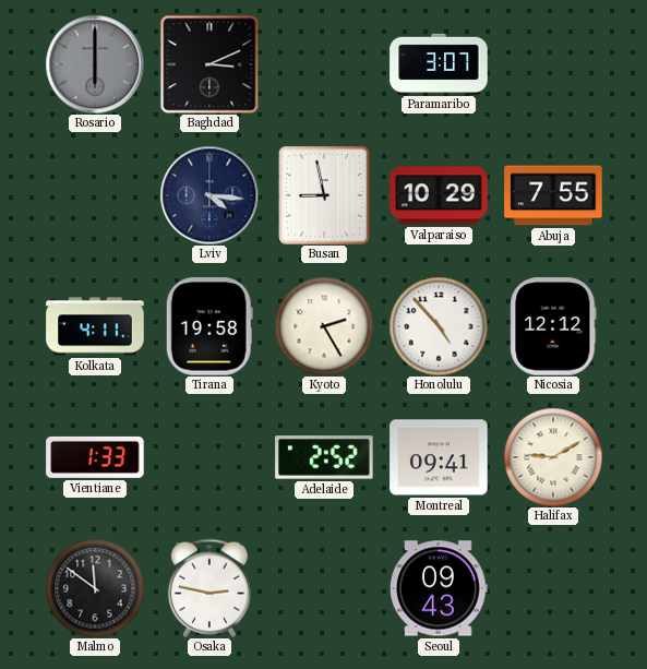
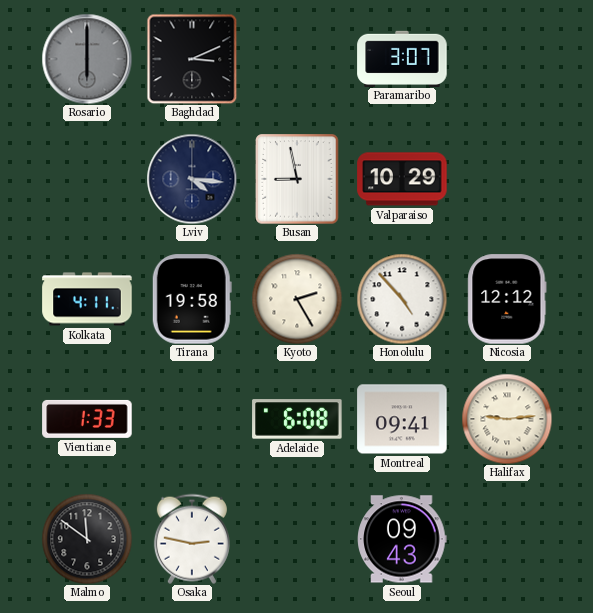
Abuja: 7:55 -> none (553, 195)
Adelaide: 2:52 -> 6:08 (297, 419)
Halifax: 9:10 -> 9:14 (507, 419)
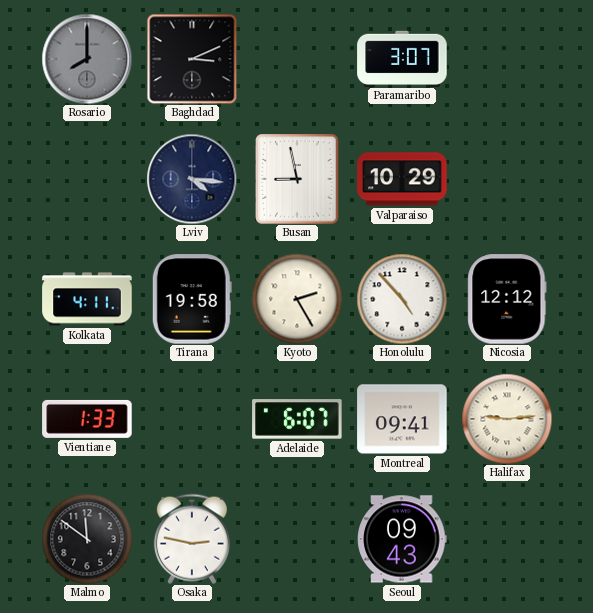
Rosario: 6:00 -> 8:00 (87, 59)
Adelaide: 6:08 -> 6:07 (297, 419)
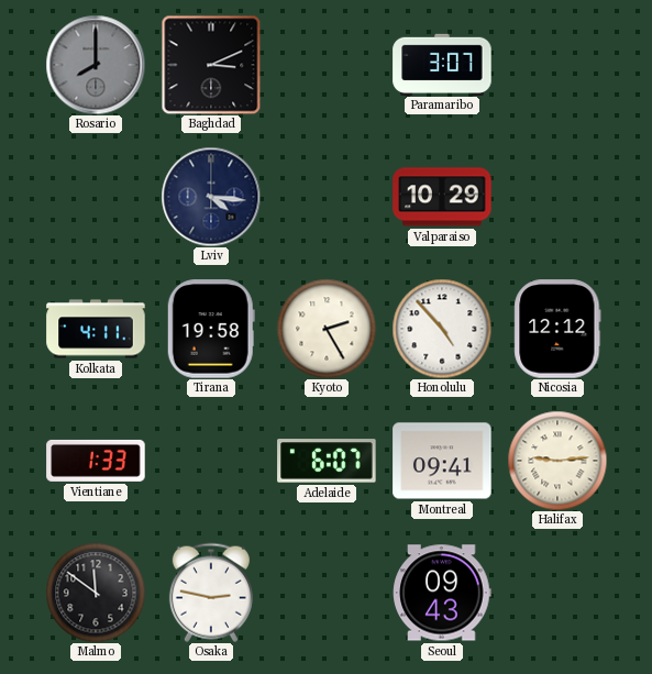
Busan: 8:58 -> none (297, 179)
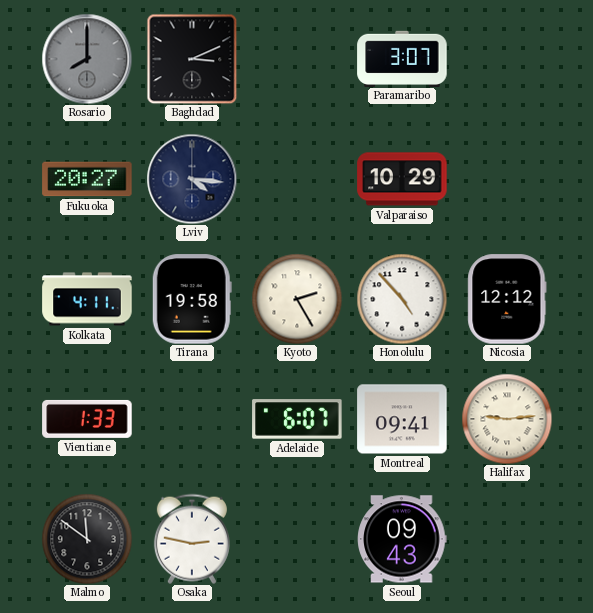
Fukuoka: none -> 20:27 (87, 179)
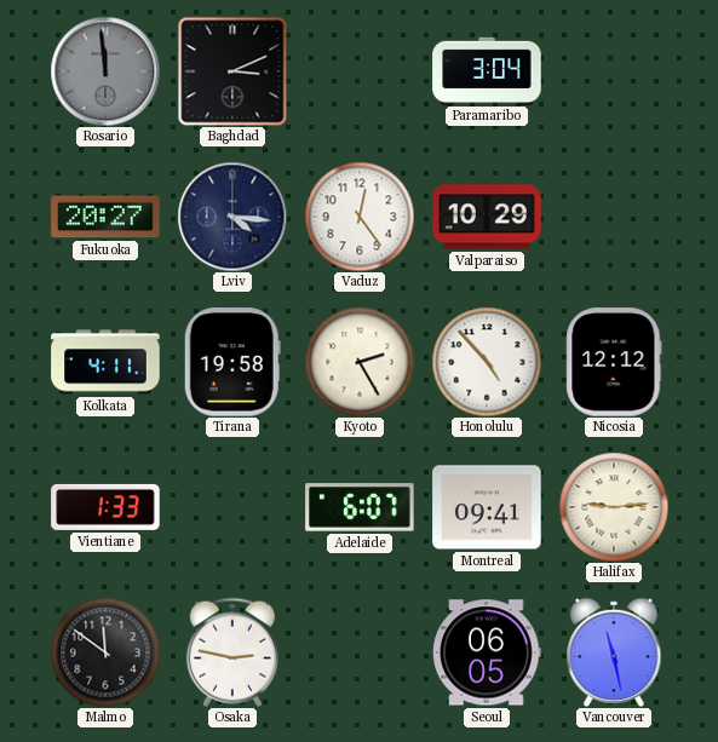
Rosario: 8:00 -> 11:59 (105, 71)
Paramaribo: 3:07 -> 3:04 (487, 70)
Vaduz: none -> 12:24 (360, 217)
Seoul: 09:43 -> 06:05 (487, 652)
Vancouver: none -> 11:28 (614, 652)
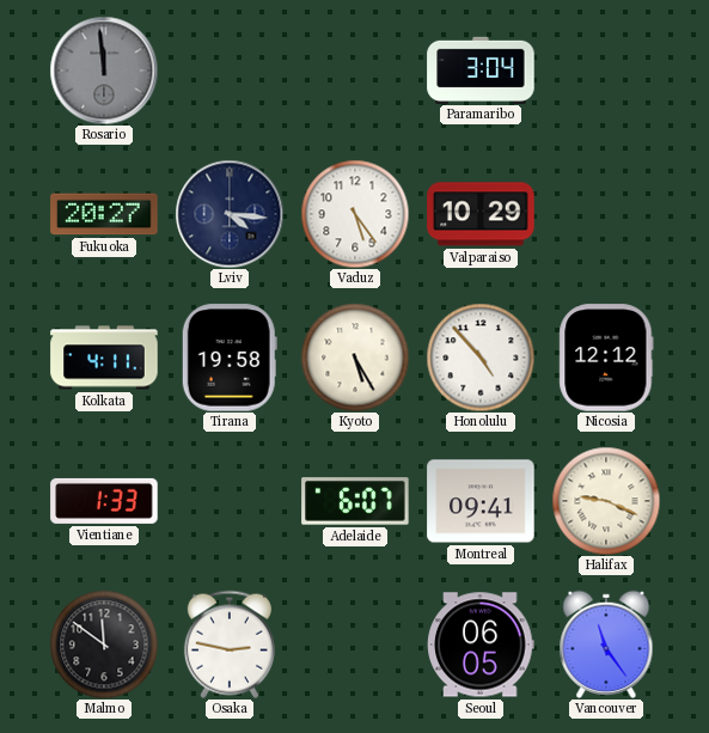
Baghdad: 3:11 -> none (232, 71)
Vaduz: 12:24 -> 5:24 (355, 214)
Kyoto: 2:25 -> 5:25 (355, 358)
Halifax: 9:14 -> 9:19 (606, 501)
Vancouver: 11:28 -> 11:24 (606, 645)
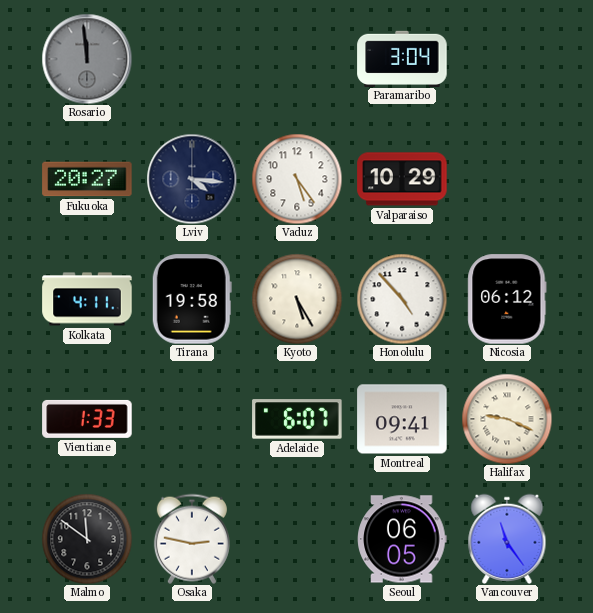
Nicosia: 12:12 -> 06:12 (507, 299)
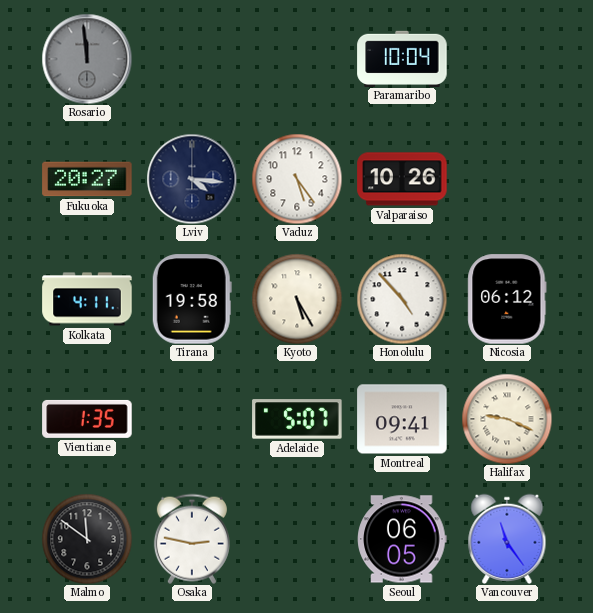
Paramaribo: 3:04 -> 10:04 (402, 58)
Valparaiso: 10:29 -> 10:26 (402, 179)
Vientiane: 1:33 -> 1:35 (87, 419)
Adelaide: 6:07 -> 5:07 (297, 419)
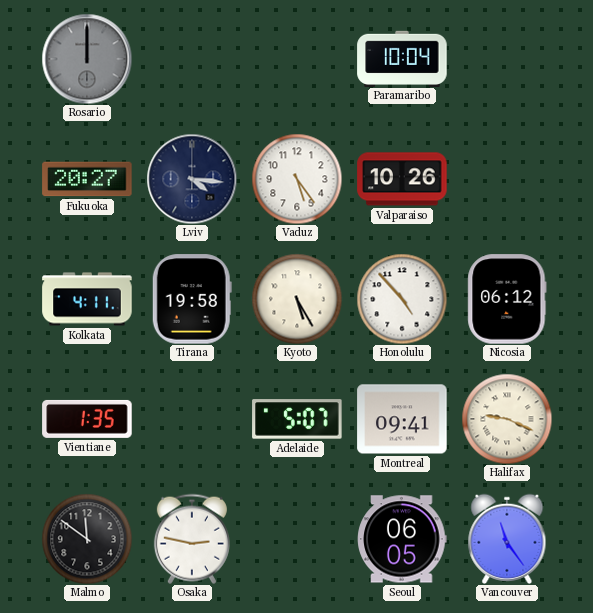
Rosario: 11:59 -> 12:00 (87, 59)
